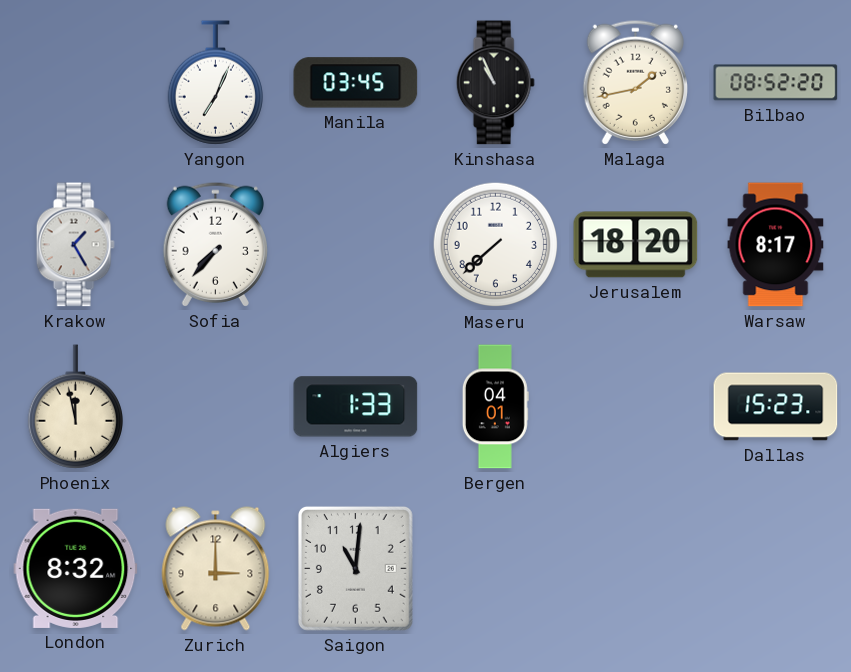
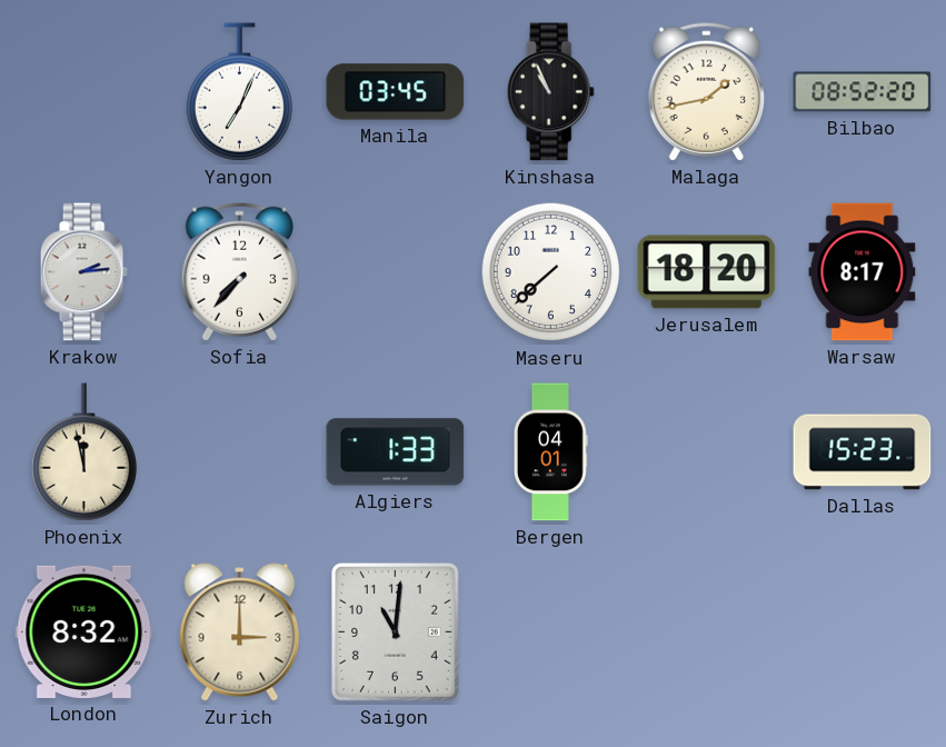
Krakow: 1:25 -> 2:14 (83, 272)
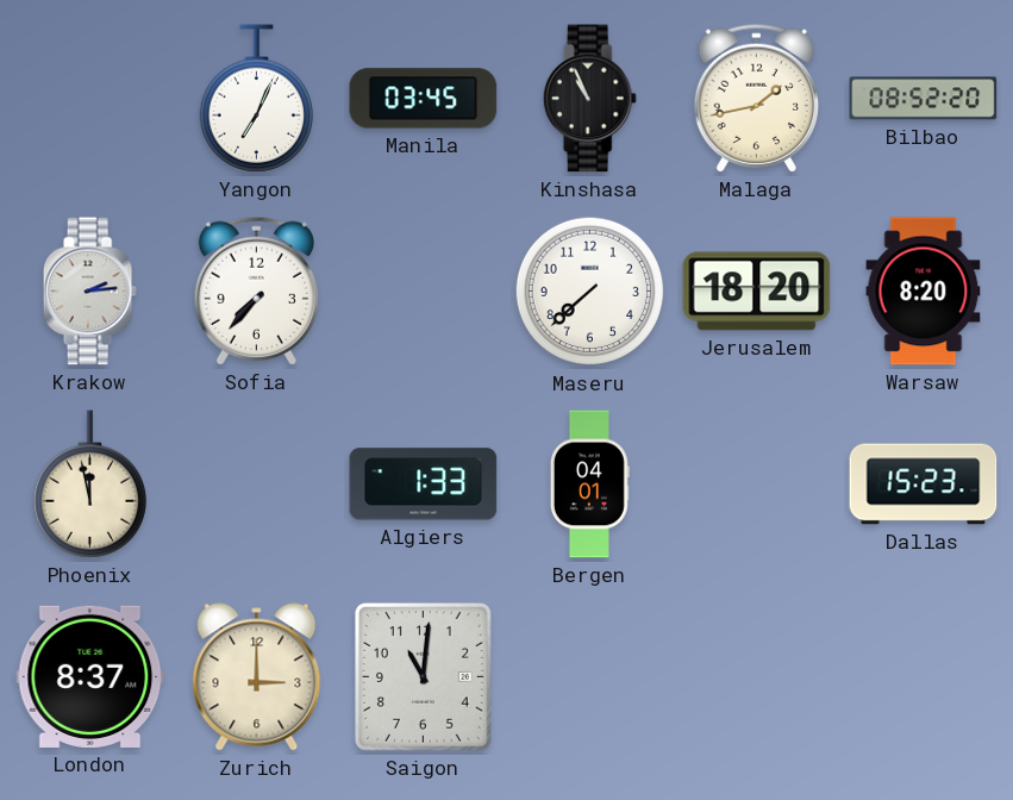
Warsaw: 8:17 -> 8:20 (924, 292)
London: 8:32 -> 8:37 (90, 676)
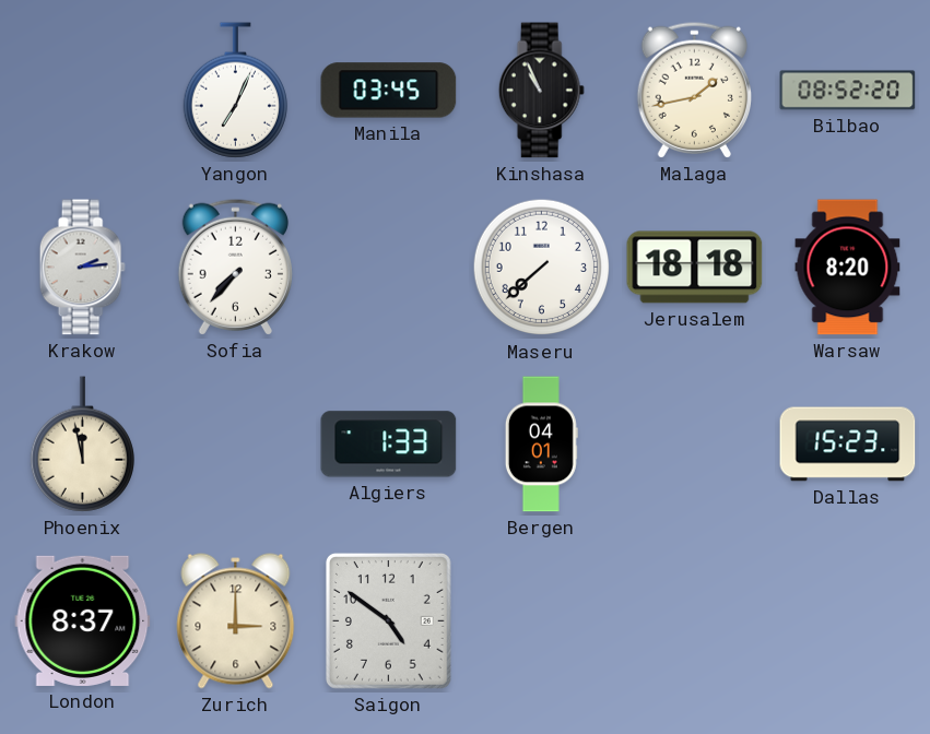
Jerusalem: 18:20 -> 18:18 (695, 268)
Saigon: 11:01 -> 4:51 (388, 621)
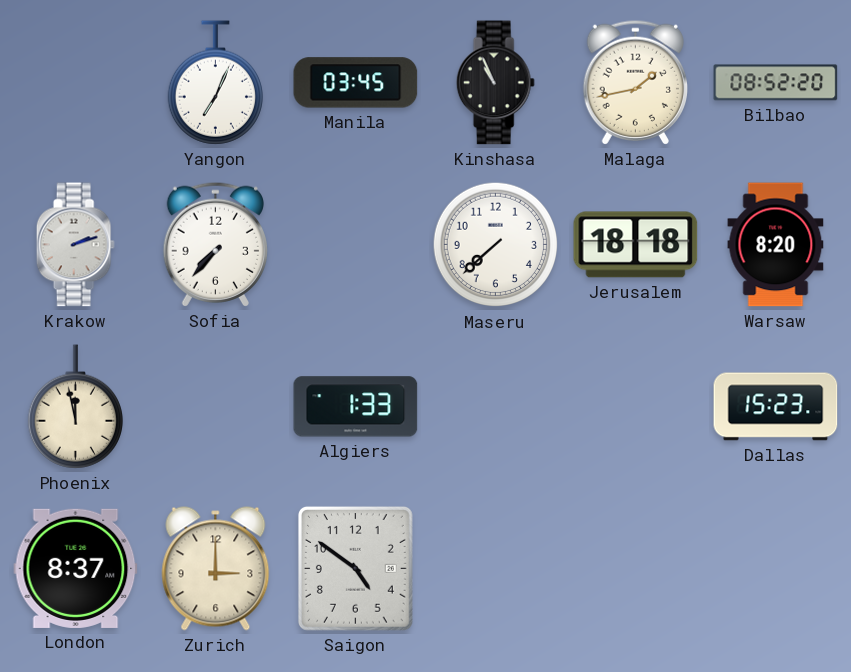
Krakow: 2:14 -> 2:12 (75, 245)
Bergen: 04:01 -> none (541, 445)
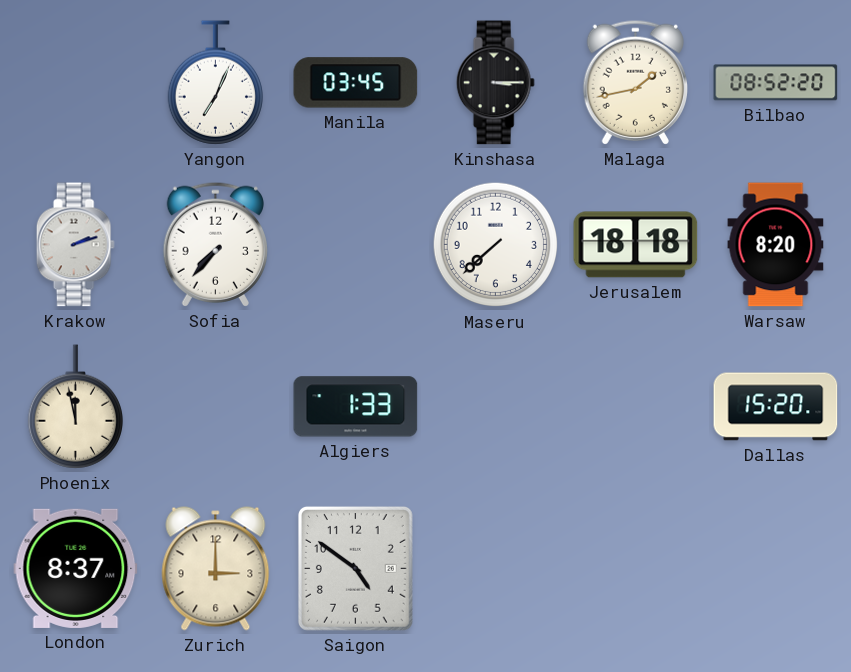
Kinshasa: 10:56 -> 3:15 (495, 83)
Dallas: 15:23 -> 15:20 (776, 407)
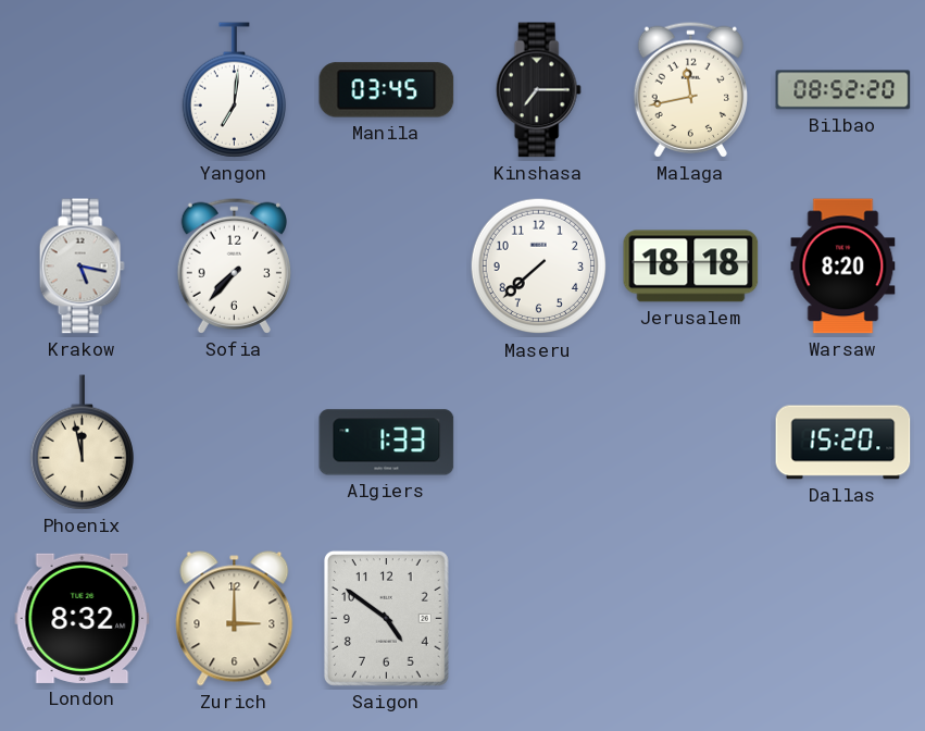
Yangon: 7:04 -> 7:01 (234, 90)
Kinshasa: 3:15 -> 7:15 (538, 90)
Malaga: 1:43 -> 11:43 (690, 89)
Krakow: 2:12 -> 5:17 (82, 267)
London: 8:37 -> 8:32 (83, 618)
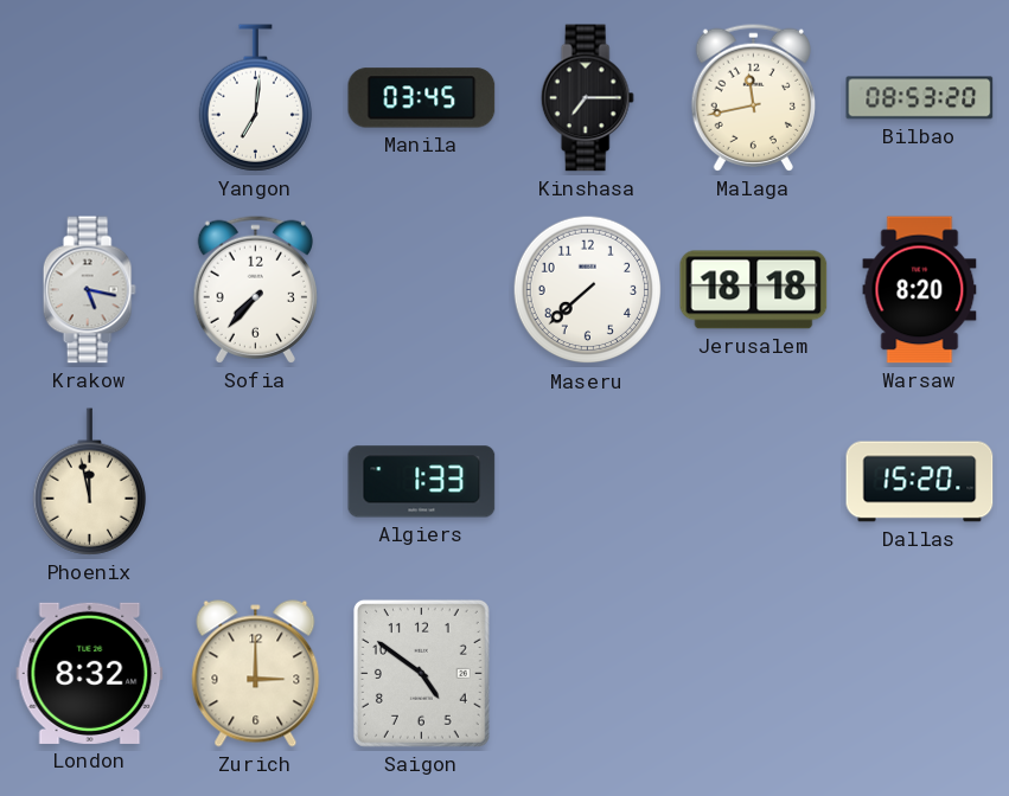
Bilbao: 08:52 -> 08:53 (920, 98)
